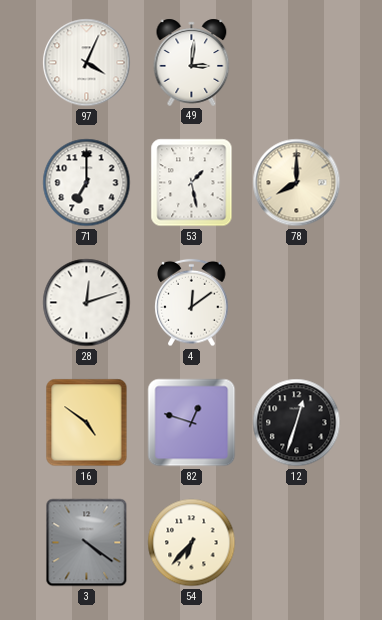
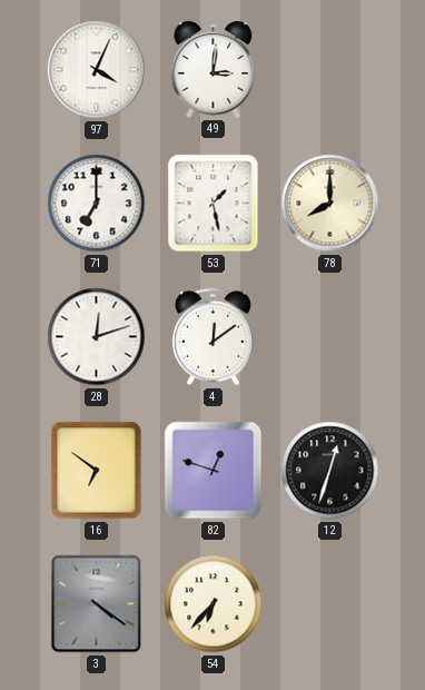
16: 4:51 -> 6:51 (97, 471)
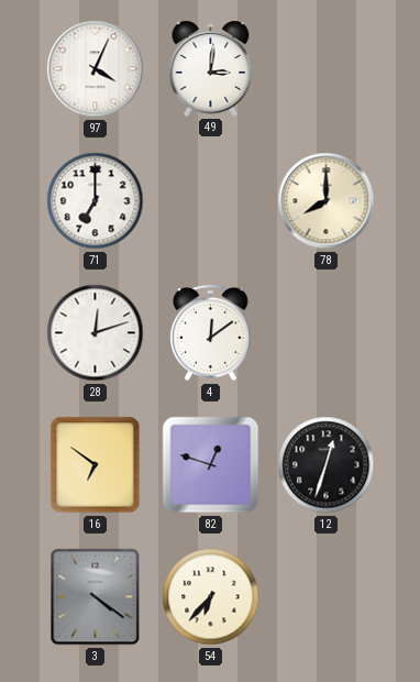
53: 1:28 -> none (214, 204)
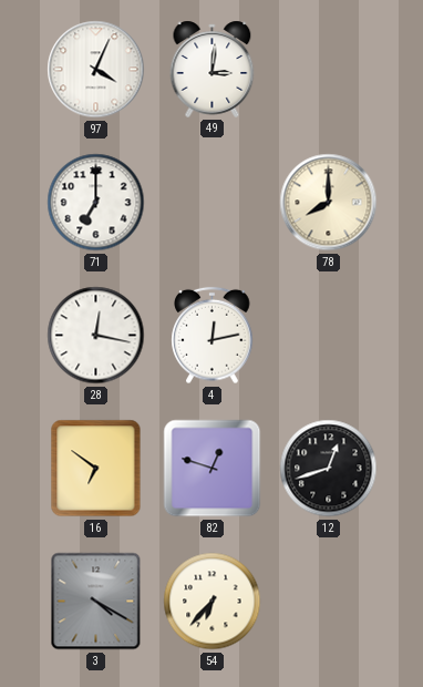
28: 12:12 -> 12:17 (96, 336)
4: 12:09 -> 12:13 (213, 336)
12: 12:33 -> 12:42 (329, 469)
3: 4:21 -> 4:20 (96, 602)
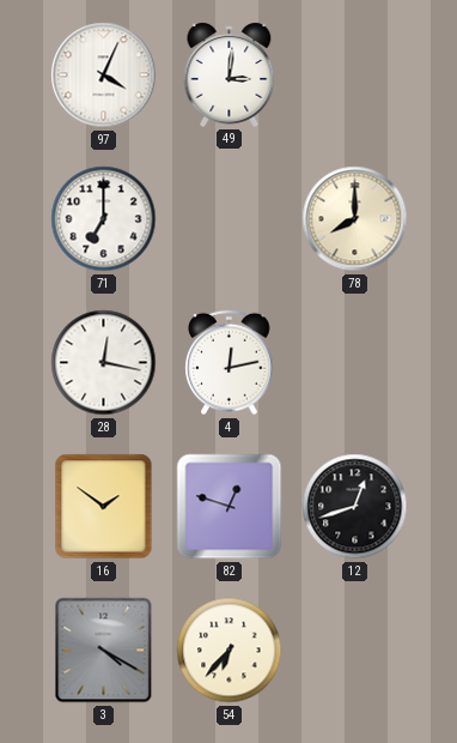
16: 6:51 -> 1:51 (104, 507)
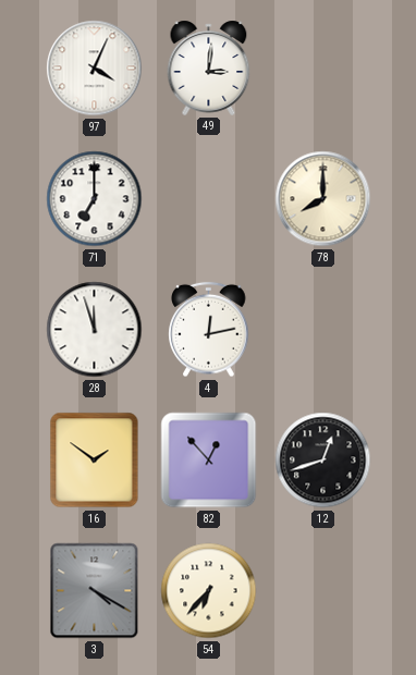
28: 12:17 -> 11:57 (95, 330)
82: 12:48 -> 12:53 (209, 461)
